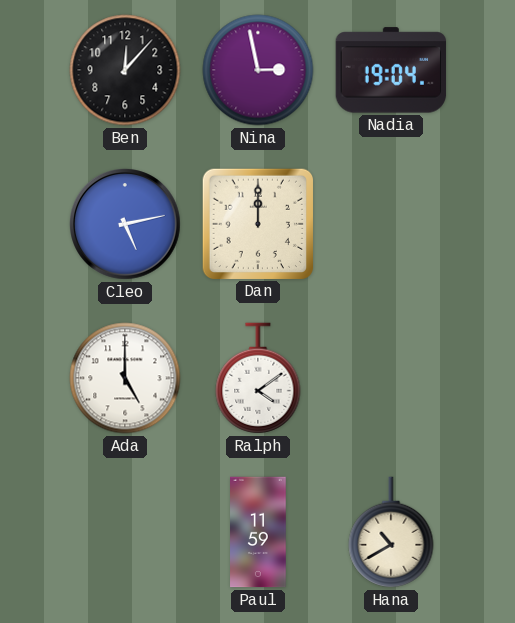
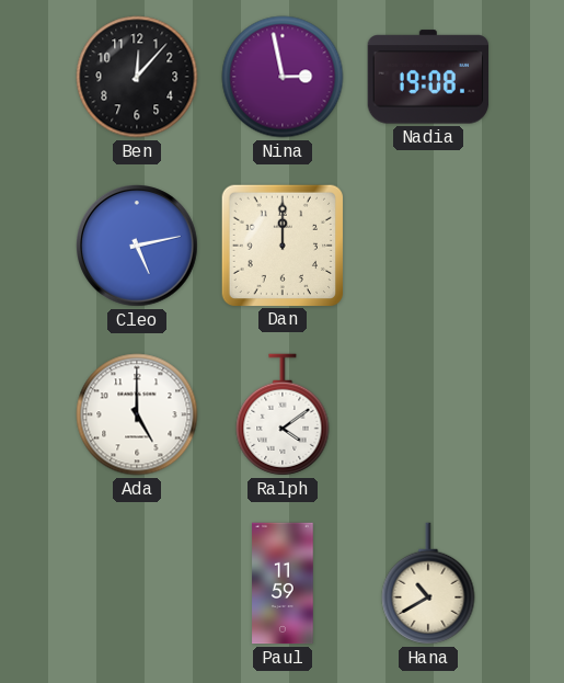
Nadia: 19:04 -> 19:08 (428, 77)
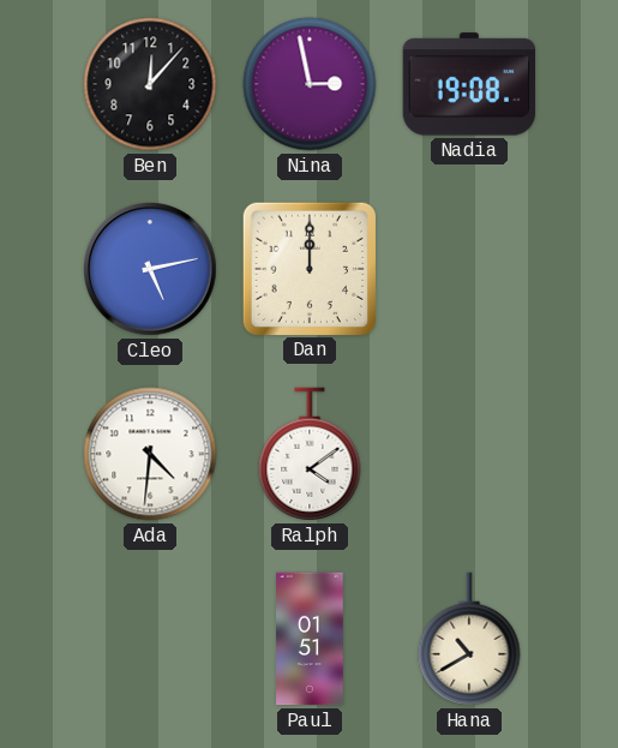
Ada: 5:00 -> 4:31 (150, 454)
Paul: 11:59 -> 01:51 (310, 639)
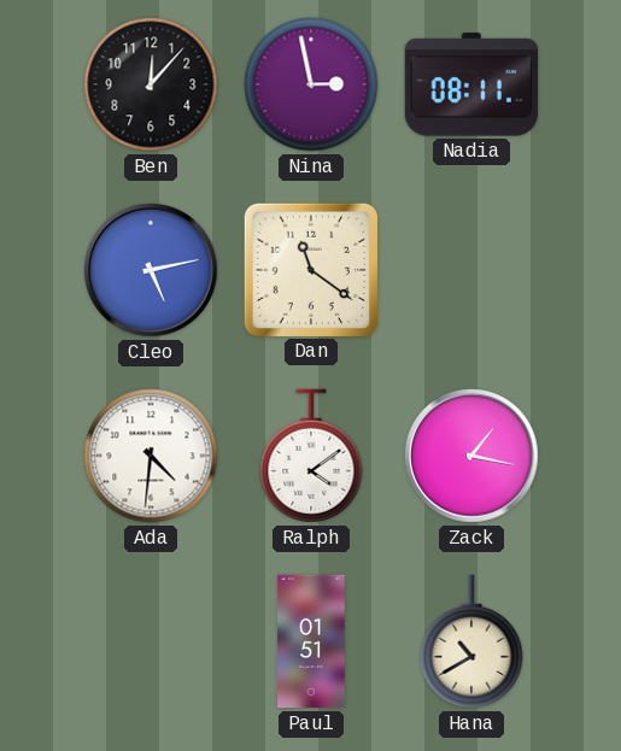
Nadia: 19:08 -> 08:11 (471, 84)
Dan: 12:00 -> 11:21 (310, 269)
Zack: none -> 1:17 (471, 456)
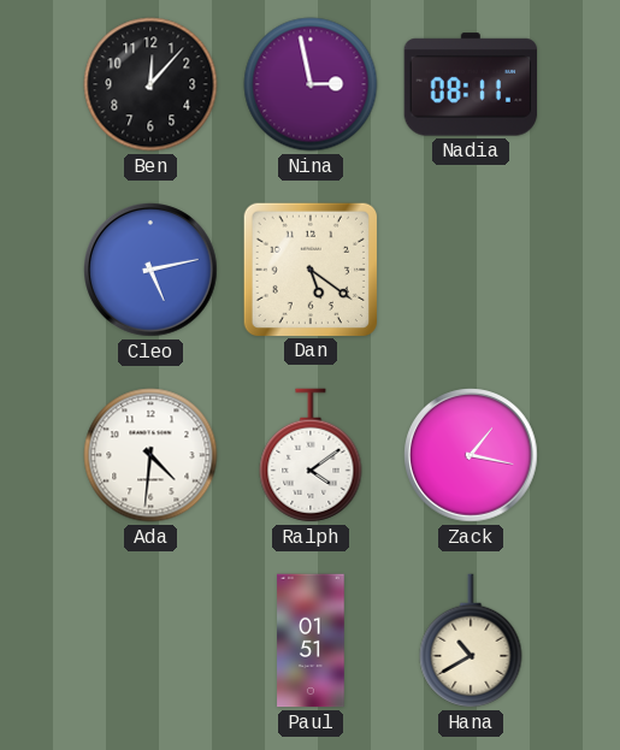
Dan: 11:21 -> 5:21 (309, 268)
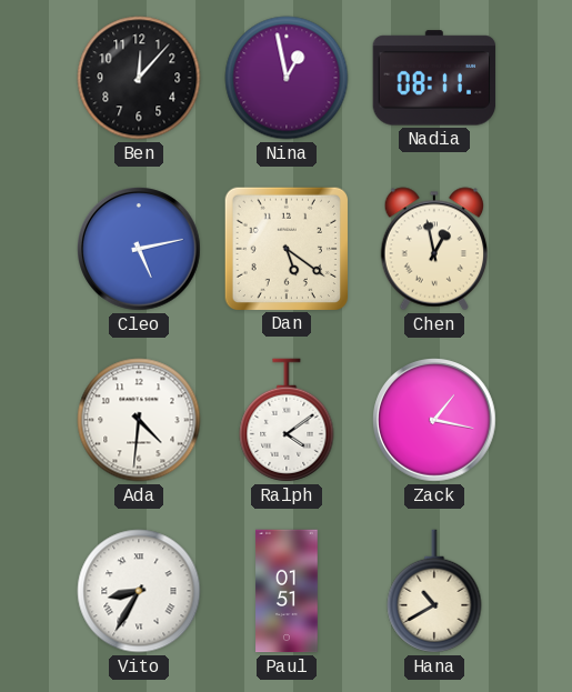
Nina: 2:58 -> 12:58 (287, 78)
Chen: none -> 12:58 (434, 249)
Vito: none -> 8:35 (139, 591)
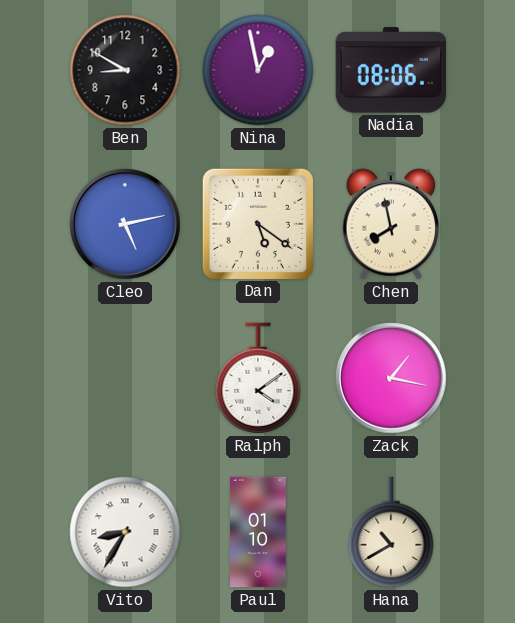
Ben: 12:07 -> 8:50 (125, 70)
Nadia: 08:11 -> 08:06 (391, 70)
Chen: 12:58 -> 7:58 (391, 224)
Ada: 4:31 -> none (139, 420)
Paul: 01:51 -> 01:10 (258, 532)
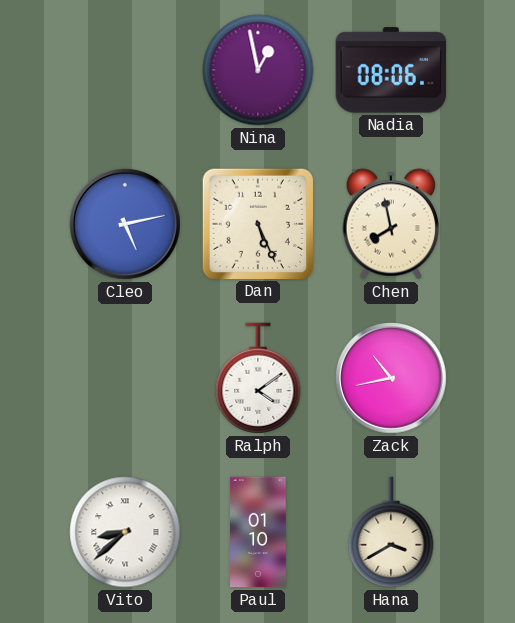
Ben: 8:50 -> none (125, 70)
Dan: 5:21 -> 5:26 (257, 223)
Zack: 1:17 -> 10:43 (391, 378)
Vito: 8:35 -> 8:38 (125, 532)
Hana: 10:40 -> 3:40 (391, 532)
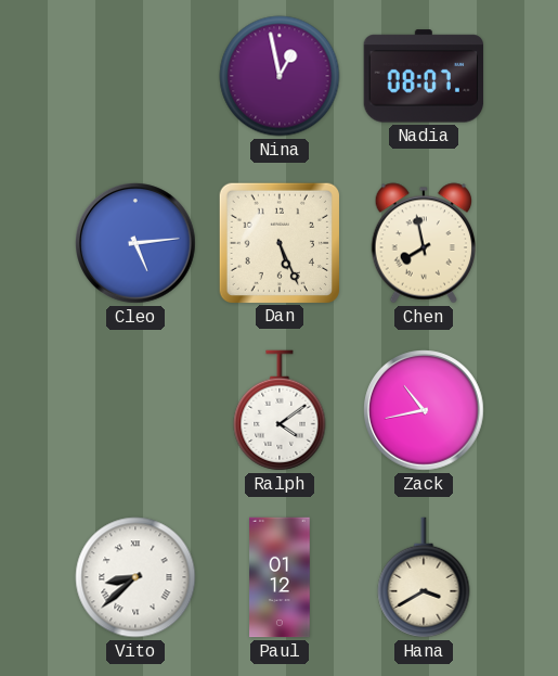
Nadia: 08:06 -> 08:07 (424, 76)
Cleo: 5:13 -> 5:14 (135, 243)
Paul: 01:10 -> 01:12 (280, 577)
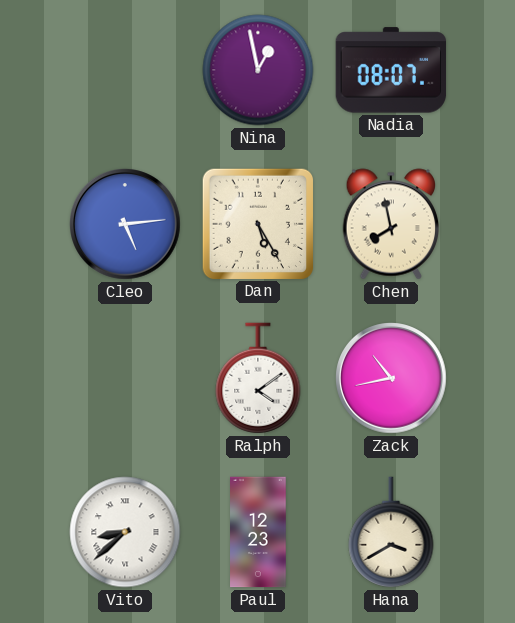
Dan: 5:26 -> 5:25 (257, 223)
Paul: 01:12 -> 12:23 (258, 532)
